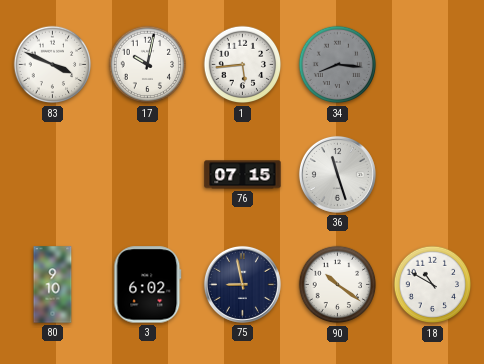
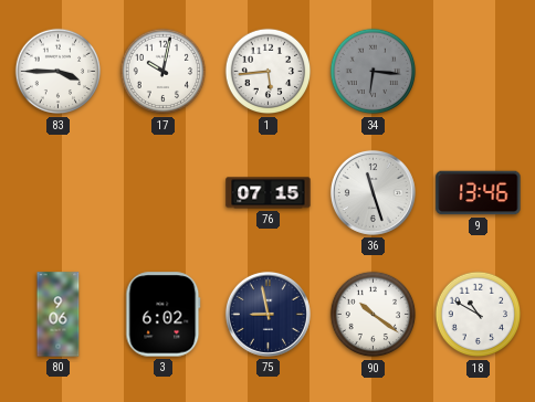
83: 3:49 -> 3:45 (59, 72)
34: 8:16 -> 6:16 (374, 72)
9: none -> 13:46 (479, 193)
80: 9:10 -> 9:06 (59, 315)
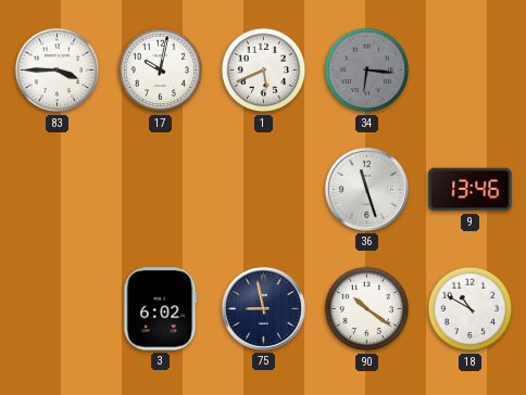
1: 5:44 -> 5:41 (264, 71)
76: 07:15 -> none (269, 193)
80: 9:06 -> none (59, 315)
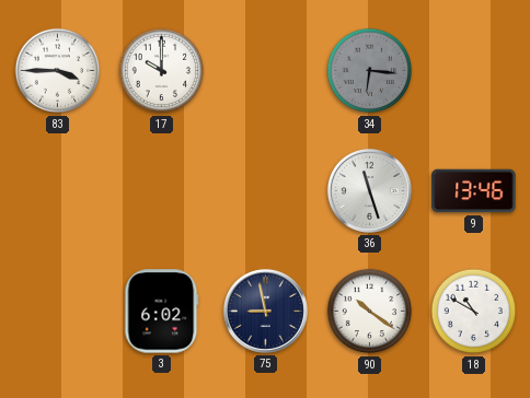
17: 10:02 -> 10:00 (162, 71)
1: 5:41 -> none (264, 71)
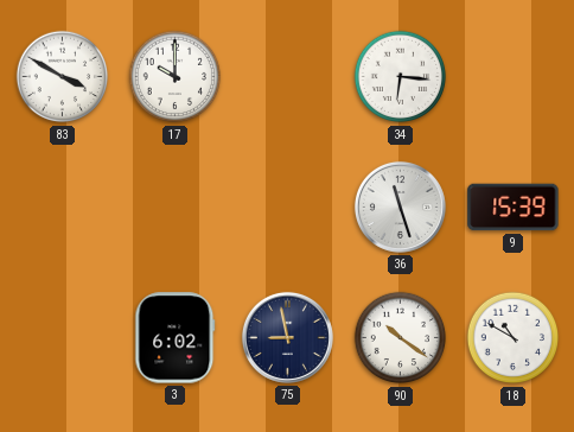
83: 3:45 -> 3:50 (63, 77)
34 dial: grey -> white (401, 77)
9: 13:46 -> 15:39 (514, 208)
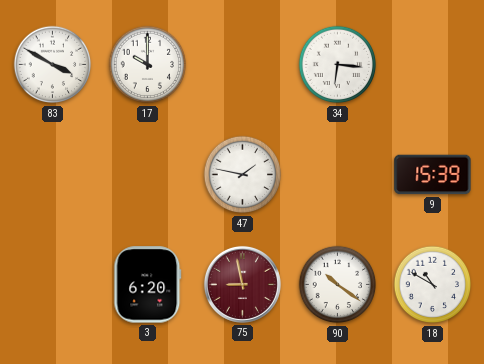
47: none -> 1:47 (243, 175)
36: 11:27 -> none (400, 207)
3: 6:02 -> 6:20 (148, 285)
75 dial: navy -> burgundy (242, 284)
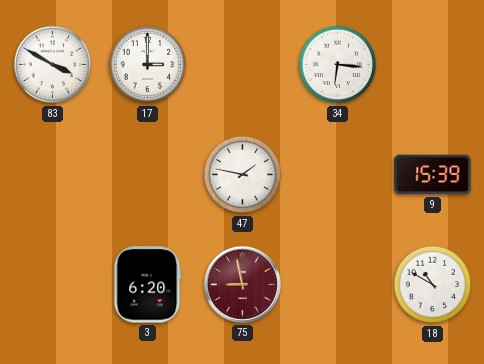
17: 10:00 -> 3:00 (148, 65)
90: 10:21 -> none (338, 285)
